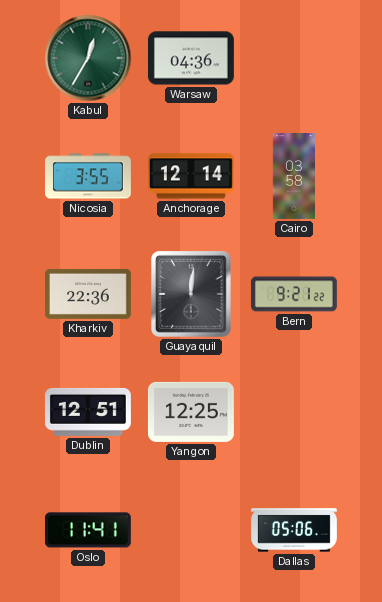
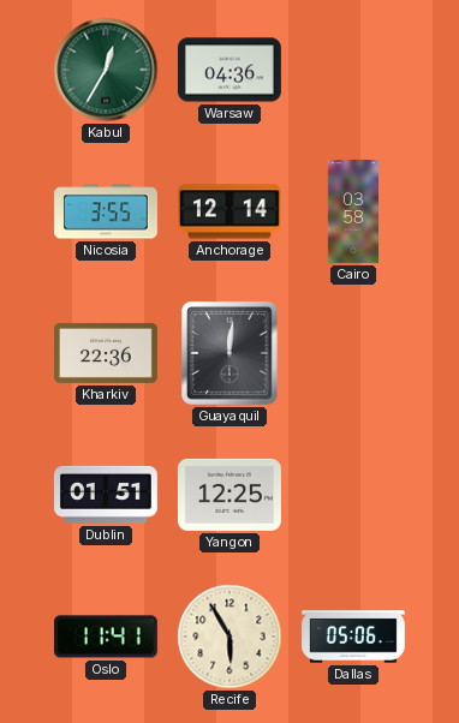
Bern: 9:21 -> none (294, 294)
Dublin: 12:51 -> 01:51 (106, 495)
Recife: none -> 5:55 (229, 637)
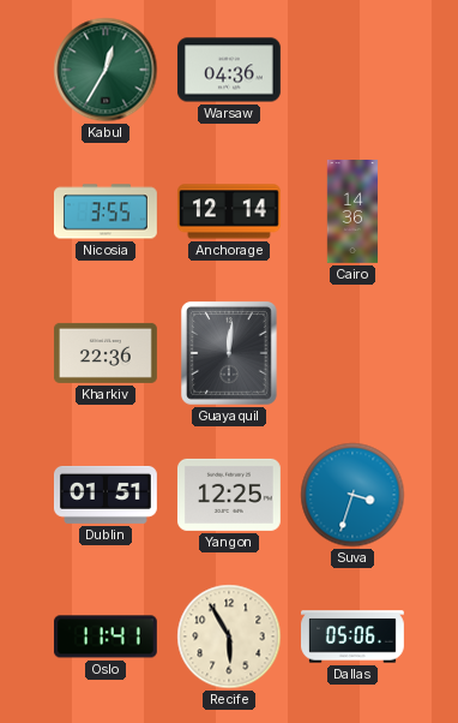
Cairo: 03:58 -> 14:36 (351, 213)
Suva: none -> 3:33 (352, 495)
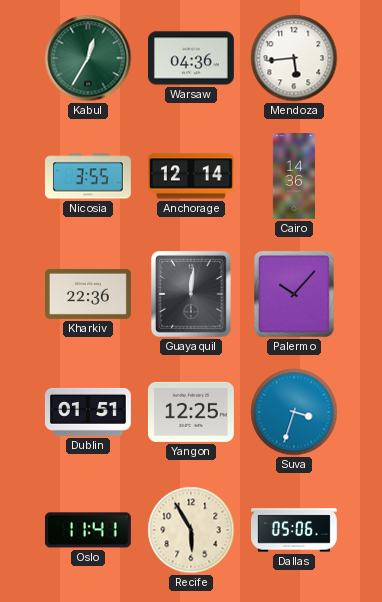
Mendoza: none -> 5:44 (294, 58)
Palermo: none -> 10:07 (295, 295)
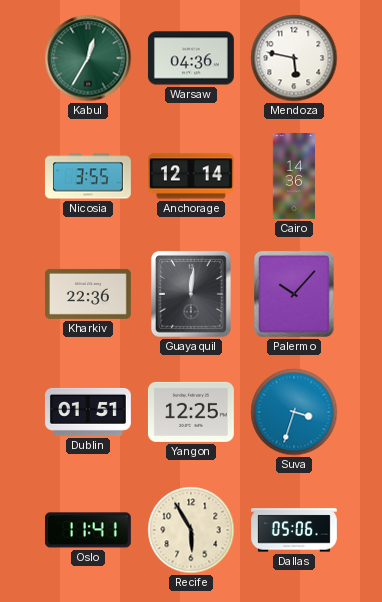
Mendoza: 5:44 -> 5:47 (294, 58)
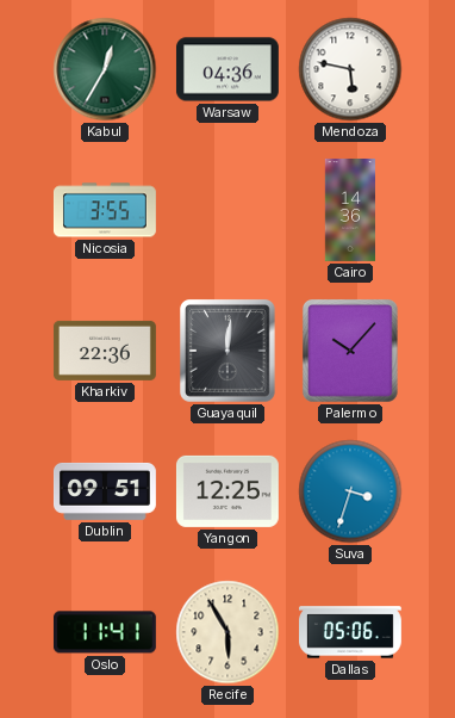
Anchorage: 12:14 -> none (191, 176)
Dublin: 01:51 -> 09:51 (105, 491)
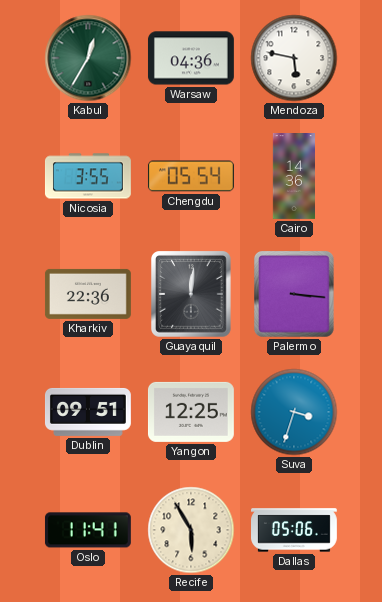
Chengdu: none -> 05:54 (191, 176)
Palermo: 10:07 -> 3:16 (295, 295)
